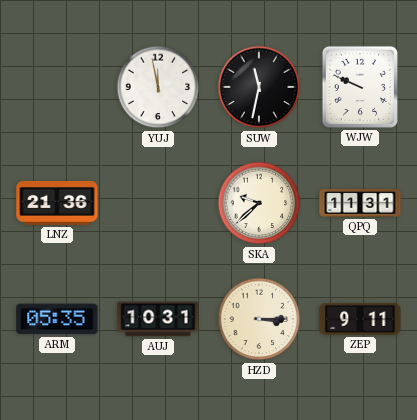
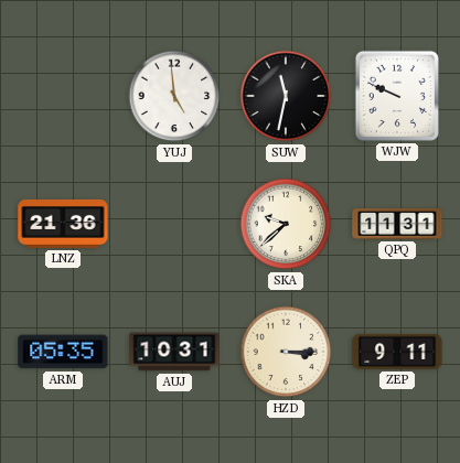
YUJ: 11:58 -> 4:59 (174, 96)
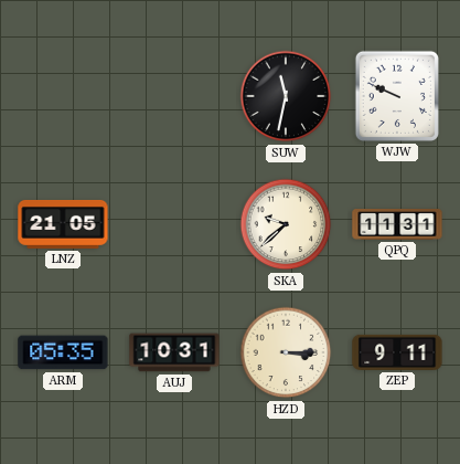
YUJ: 4:59 -> none (174, 96)
LNZ: 21:36 -> 21:05 (63, 224)
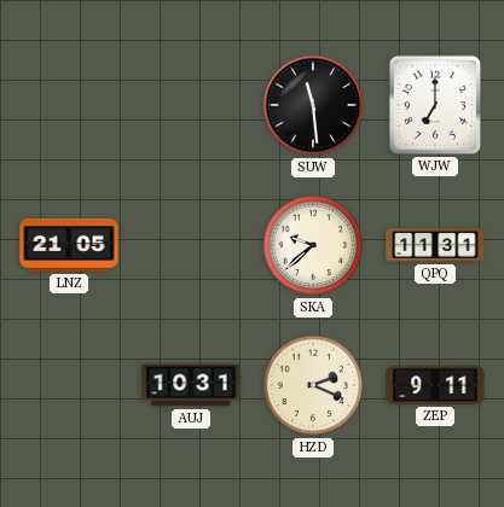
SUW: 11:32 -> 11:29 (313, 105)
WJW: 9:49 -> 7:00 (435, 105)
ARM: 05:35 -> none (63, 352)
HZD: 3:15 -> 2:19 (313, 385)
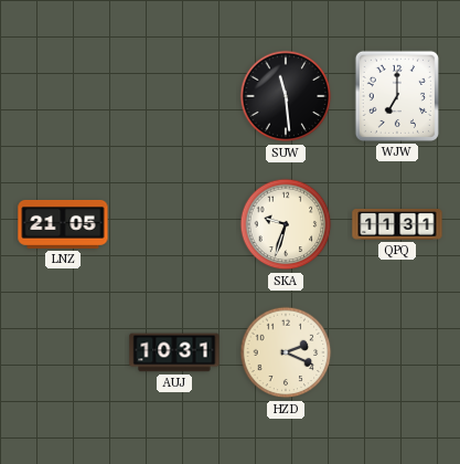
SKA: 9:38 -> 9:33 (286, 224)
ZEP: 9:11 -> none (435, 385)
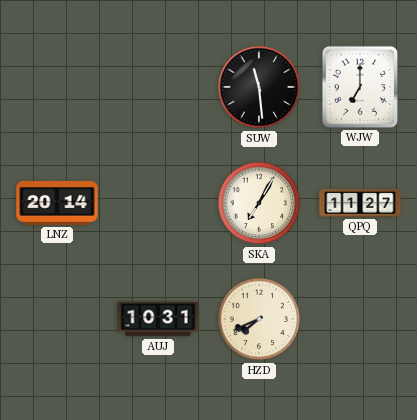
LNZ: 21:05 -> 20:14 (57, 203)
SKA: 9:33 -> 7:05 (259, 203)
QPQ: 11:31 -> 11:27 (360, 204)
HZD: 2:19 -> 7:41 (259, 319)
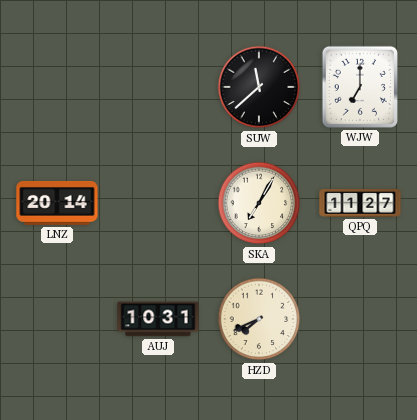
SUW: 11:29 -> 11:38 (259, 87)
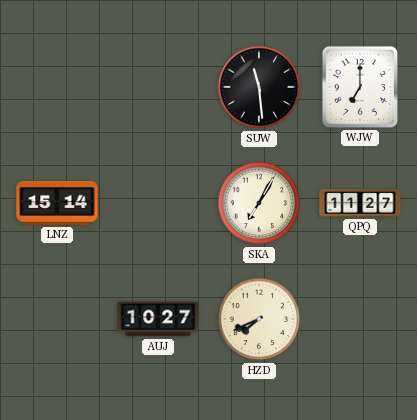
SUW: 11:38 -> 11:29 (259, 87)
LNZ: 20:14 -> 15:14 (57, 203)
AUJ: 10:31 -> 10:27 (158, 319)
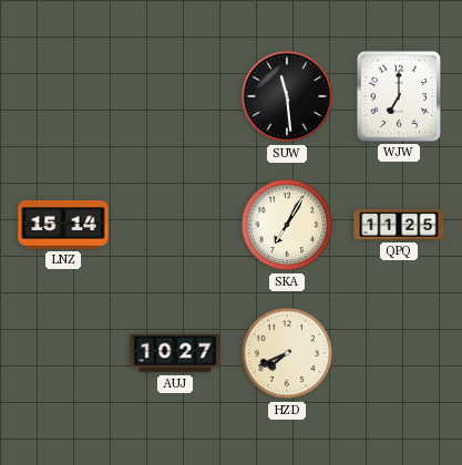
QPQ: 11:27 -> 11:25 (399, 226)
